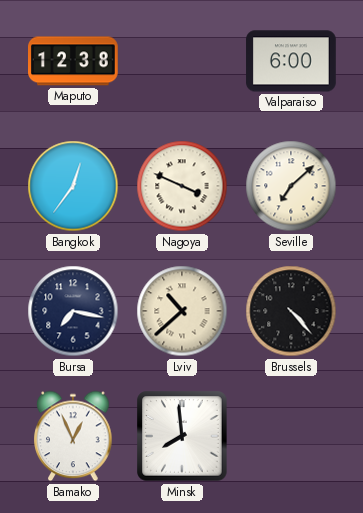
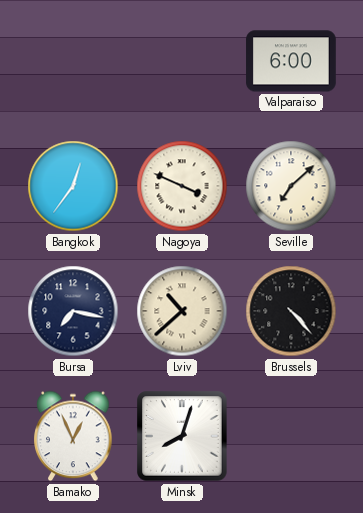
Maputo: 12:38 -> none (74, 61)
Minsk: 7:59 -> 8:03 (182, 436)
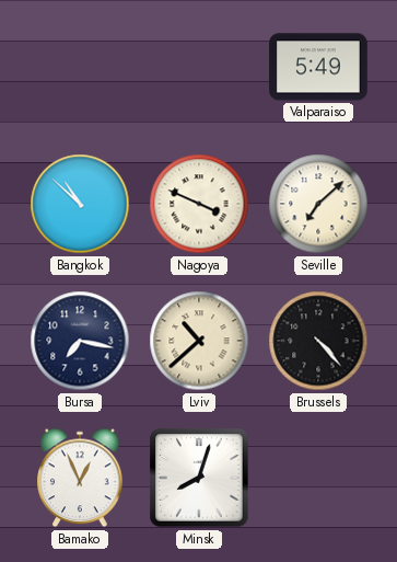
Valparaiso: 6:00 -> 5:49 (318, 67)
Bangkok: 12:36 -> 10:52 (80, 204)
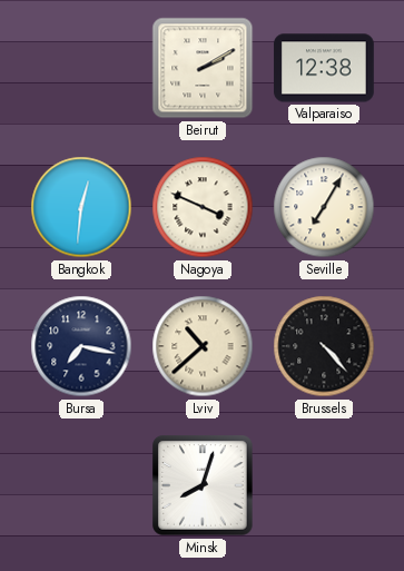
Beirut: none -> 2:10 (203, 68)
Valparaiso: 5:49 -> 12:38 (324, 68)
Bangkok: 10:52 -> 12:31 (81, 207)
Seville: 7:08 -> 7:05 (324, 207)
Bamako: 12:56 -> none (80, 478)
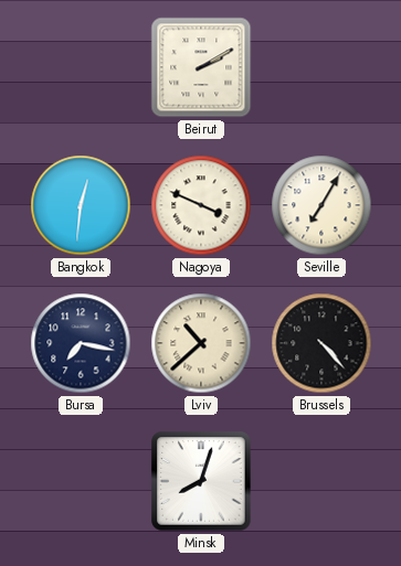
Valparaiso: 12:38 -> none (324, 68)
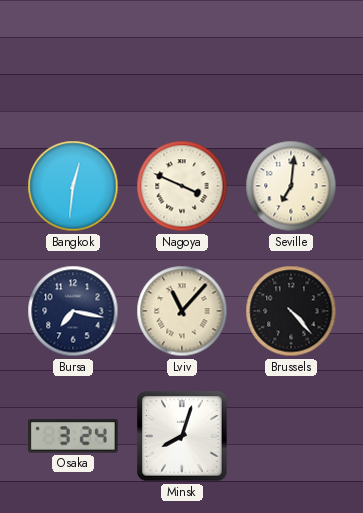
Beirut: 2:10 -> none (201, 67)
Seville: 7:05 -> 7:01 (291, 186)
Lviv: 10:38 -> 11:07 (182, 311)
Osaka: none -> 3:24 (74, 436)
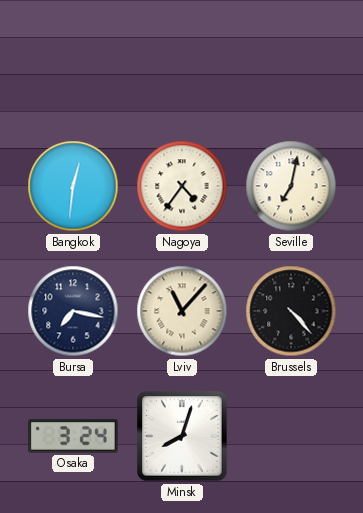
Nagoya: 3:49 -> 4:36 (182, 186)
Seville: 7:01 -> 7:02 (291, 186)
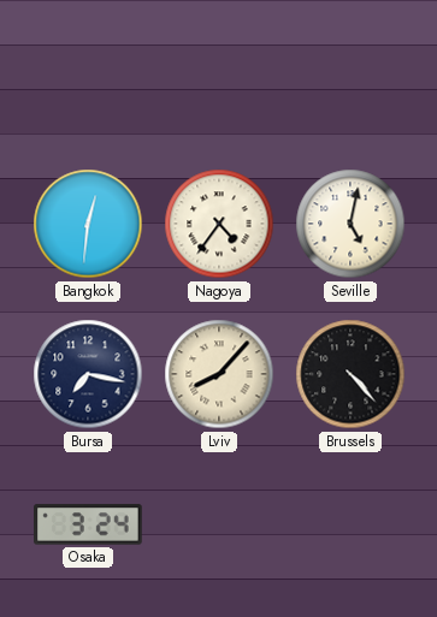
Seville: 7:02 -> 5:02 (350, 224)
Lviv: 11:07 -> 8:07 (219, 374)
Minsk: 8:03 -> none (182, 436)
